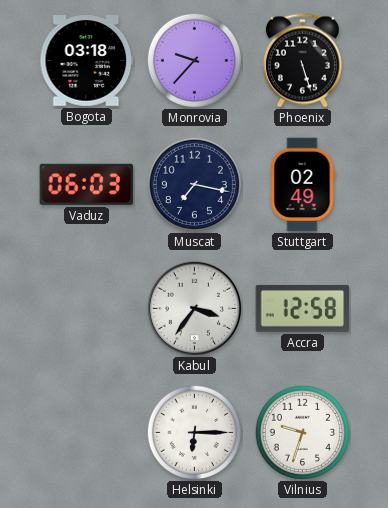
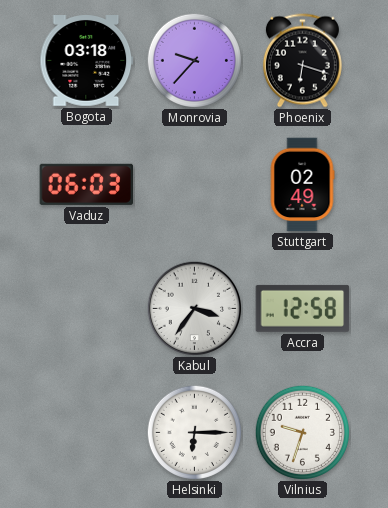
Phoenix: 5:27 -> 6:18 (302, 61)
Muscat: 7:17 -> none (194, 184)
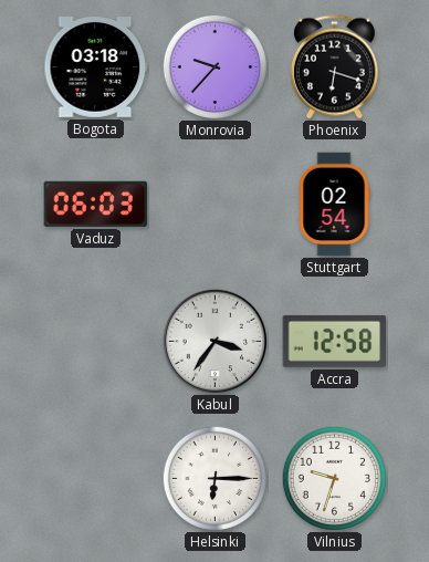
Stuttgart: 02:49 -> 02:54 (334, 205)
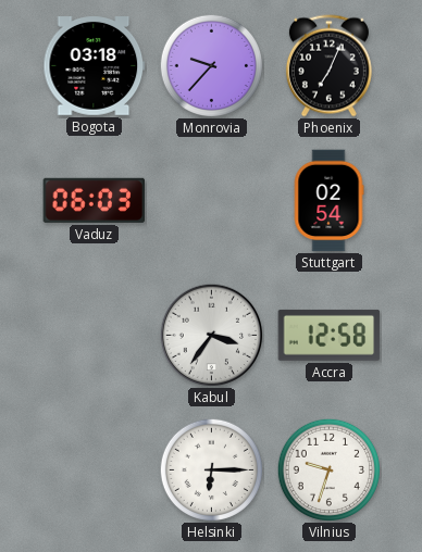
Phoenix: 6:18 -> 7:04 (328, 66)
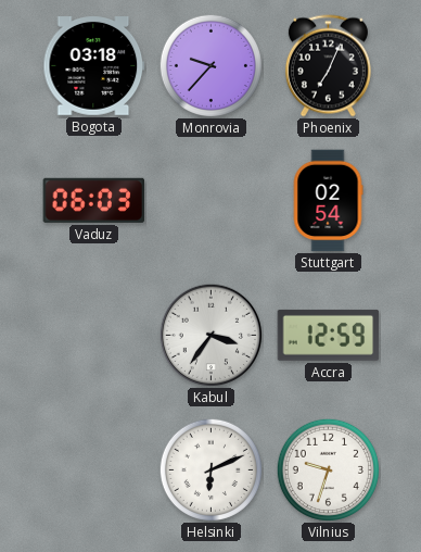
Accra: 12:58 -> 12:59 (329, 335)
Helsinki: 6:15 -> 6:11 (210, 469)
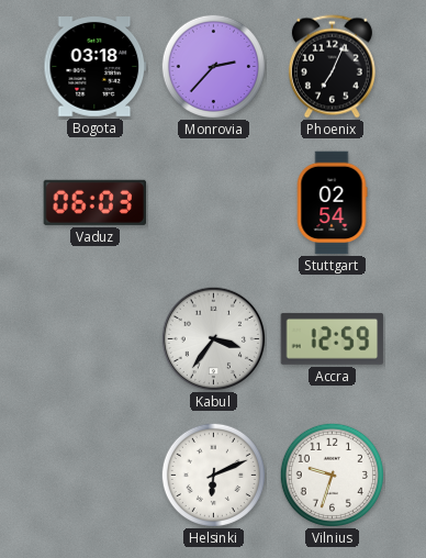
Monrovia: 9:37 -> 2:37 (213, 66)
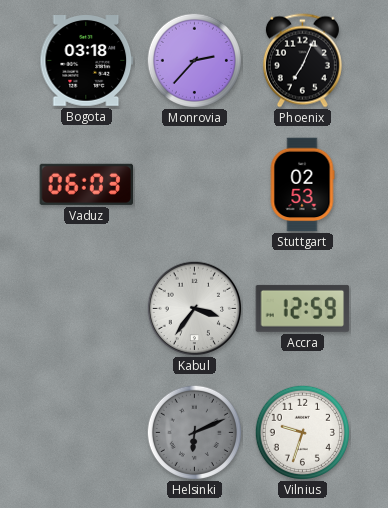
Stuttgart: 02:54 -> 02:53 (302, 185)
Helsinki dial: white -> grey (194, 432)
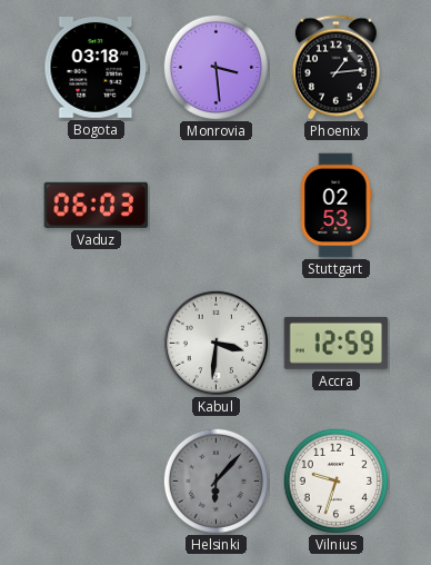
Monrovia: 2:37 -> 3:29 (215, 67)
Phoenix: 7:04 -> 1:14 (335, 68)
Kabul: 3:36 -> 3:31 (215, 343)
Helsinki: 6:11 -> 6:07 (215, 480)
